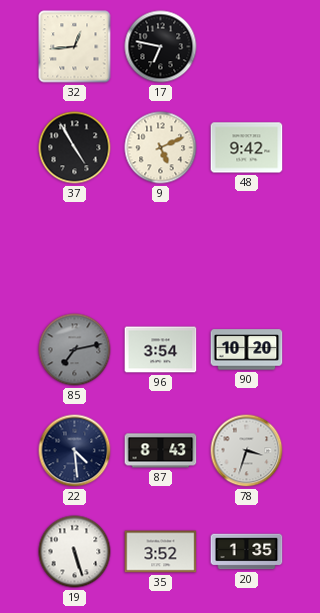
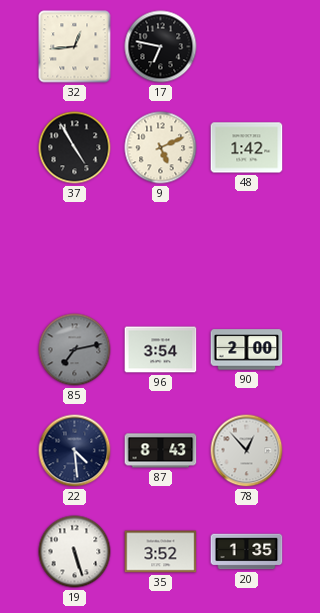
48: 9:42 -> 1:42 (247, 148)
90: 10:20 -> 2:00 (247, 350)
78: 3:33 -> 12:53 (247, 451)
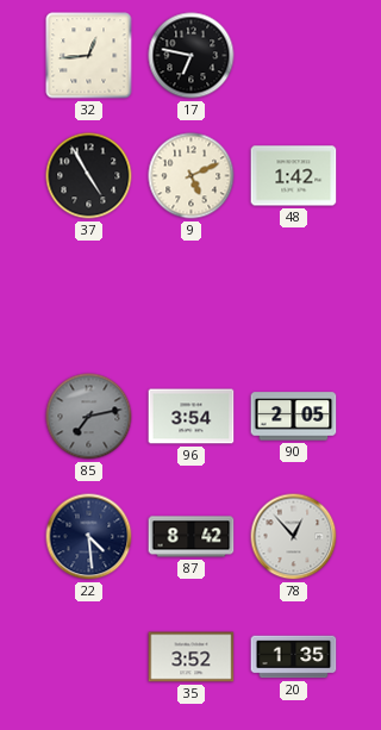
90: 2:00 -> 2:05 (294, 417)
87: 8:43 -> 8:42 (192, 537)
19: 5:27 -> none (75, 552)
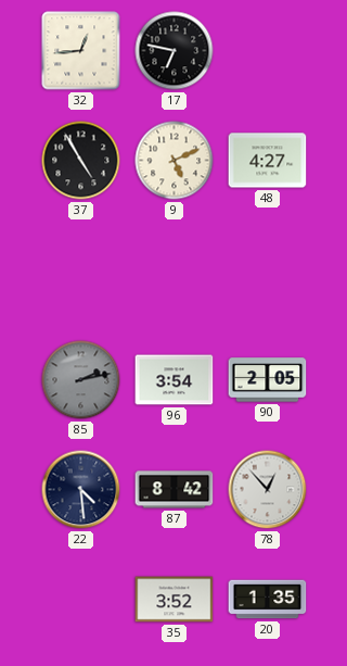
48: 1:42 -> 4:27 (268, 161)
85: 7:13 -> 2:13 (81, 380)
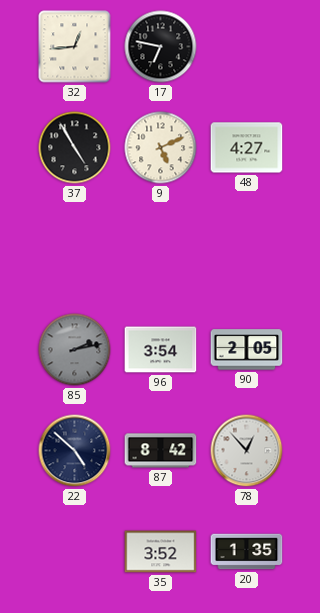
22: 4:29 -> 4:52 (75, 451)
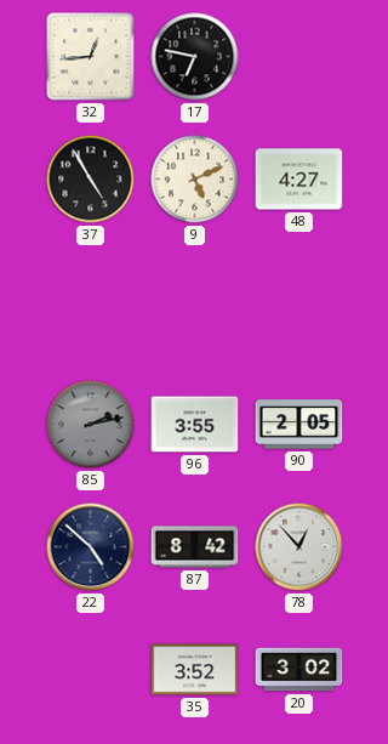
96: 3:54 -> 3:55 (195, 425)
20: 1:35 -> 3:02 (299, 670)
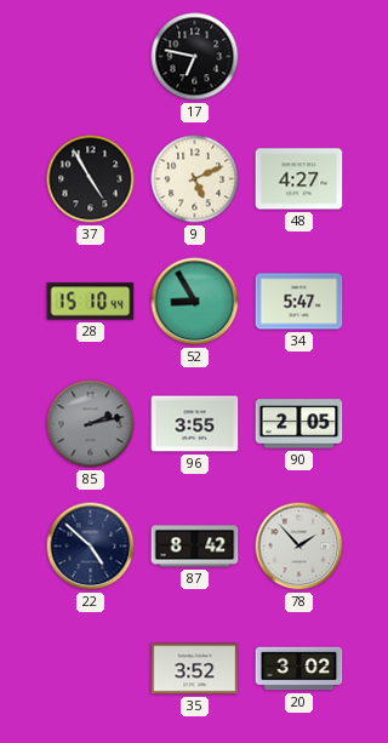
32: 12:44 -> none (91, 57)
28: none -> 15:10 (91, 302)
52: none -> 8:55 (195, 302)
34: none -> 5:47 (299, 302)
78: 12:53 -> 1:53 (299, 547)
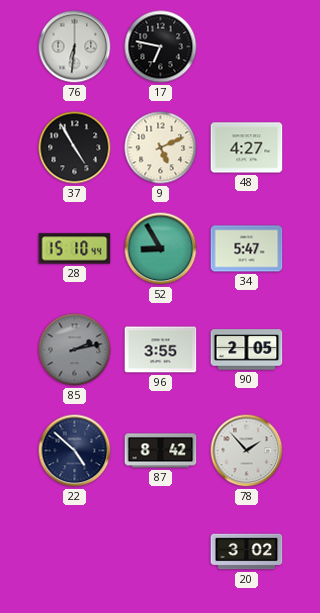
76: none -> 6:31 (75, 47)
35: 3:52 -> none (195, 669)
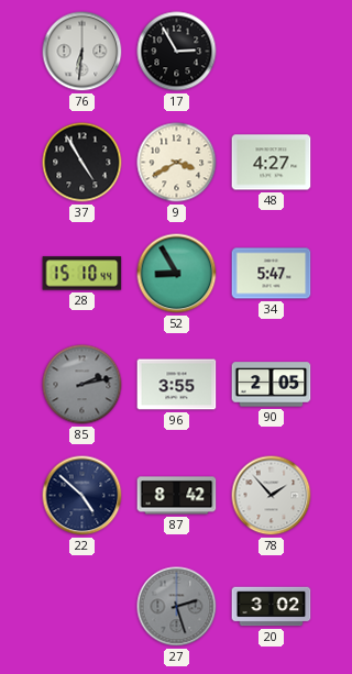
17: 6:47 -> 2:55 (177, 52)
9: 5:11 -> 3:40 (177, 163)
27: none -> 2:27 (177, 607)
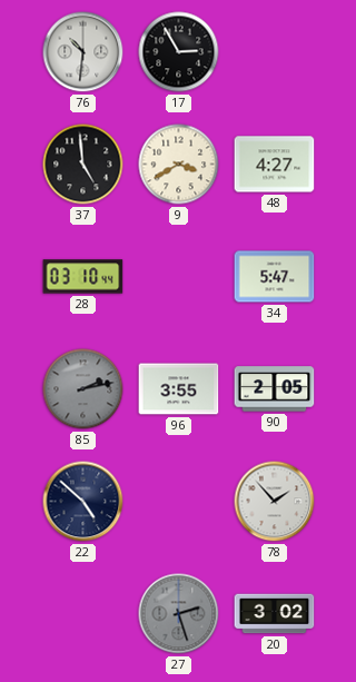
76: 6:31 -> 10:31 (83, 52)
37: 4:55 -> 4:59 (83, 165)
28: 15:10 -> 03:10 (83, 277)
52: 8:55 -> none (177, 274)
87: 8:42 -> none (177, 496)
